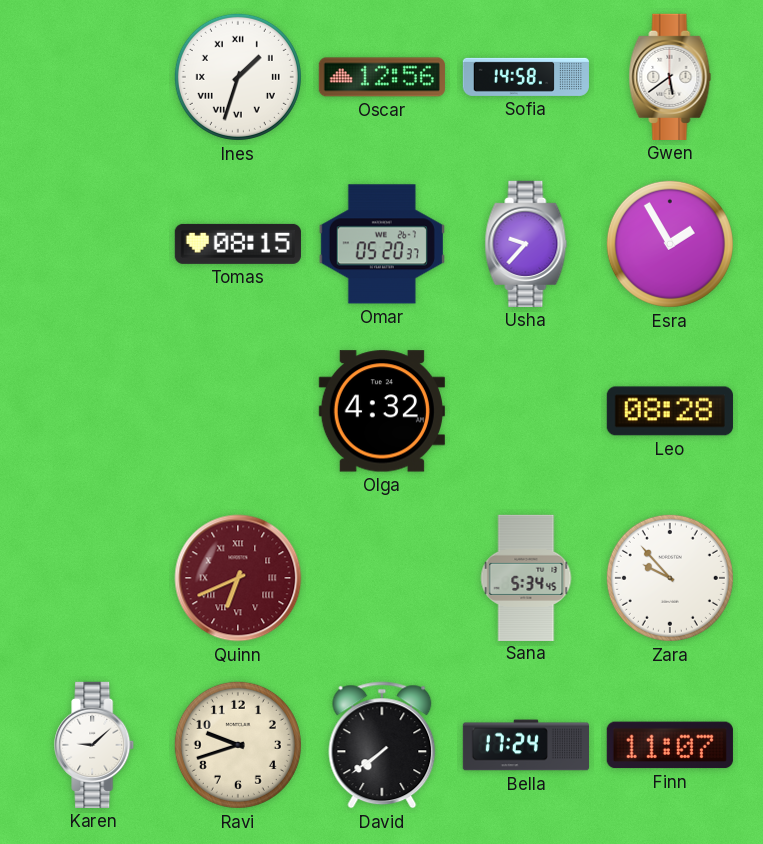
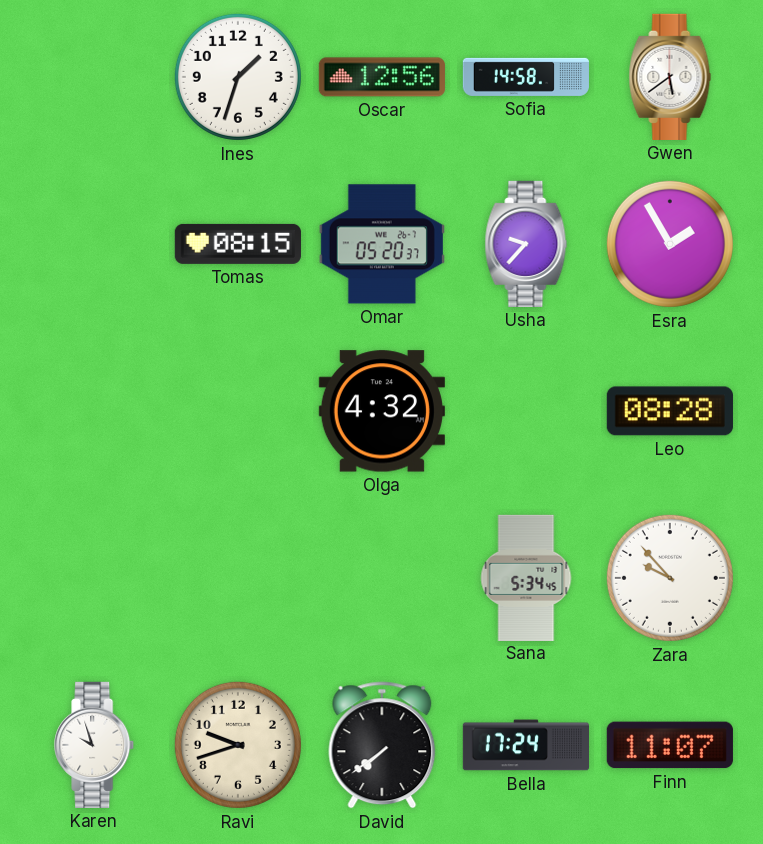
Ines numerals: Roman -> Arabic (238, 77)
Quinn: 6:41 -> none (238, 578)
Karen: 9:08 -> 9:57 (95, 745)
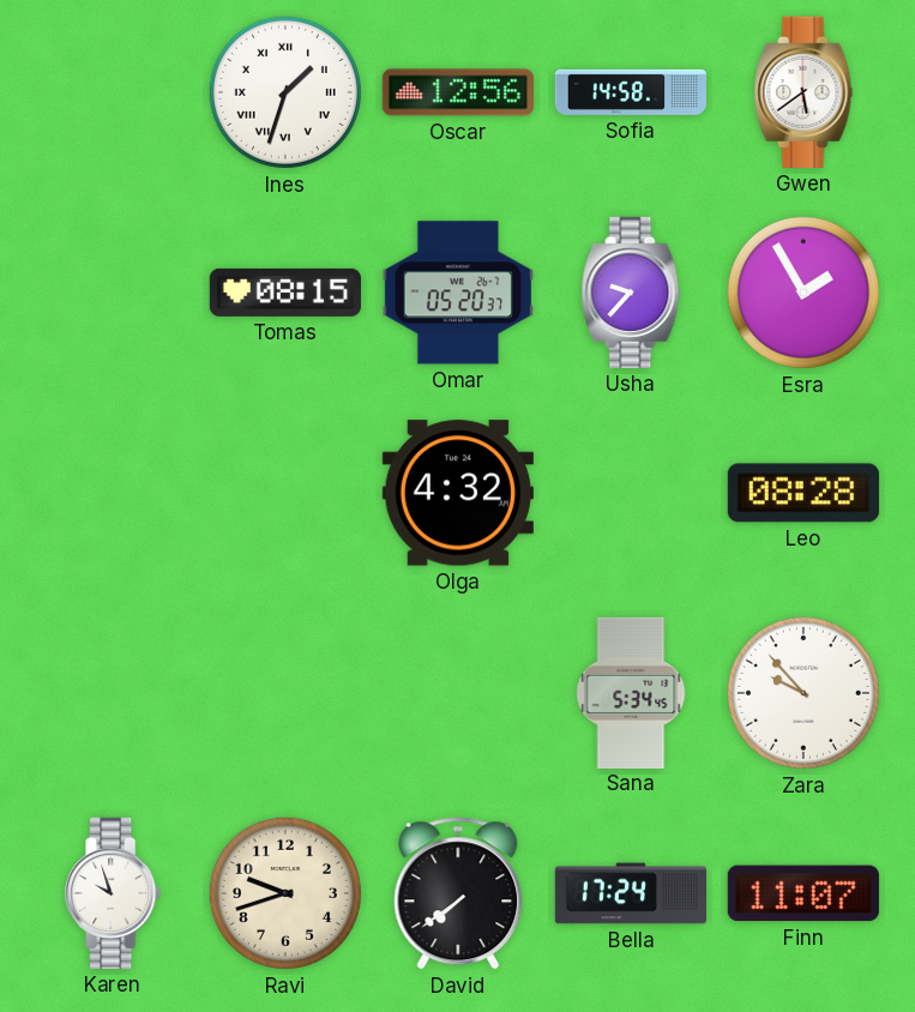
Ines numerals: Arabic -> Roman (285, 92)
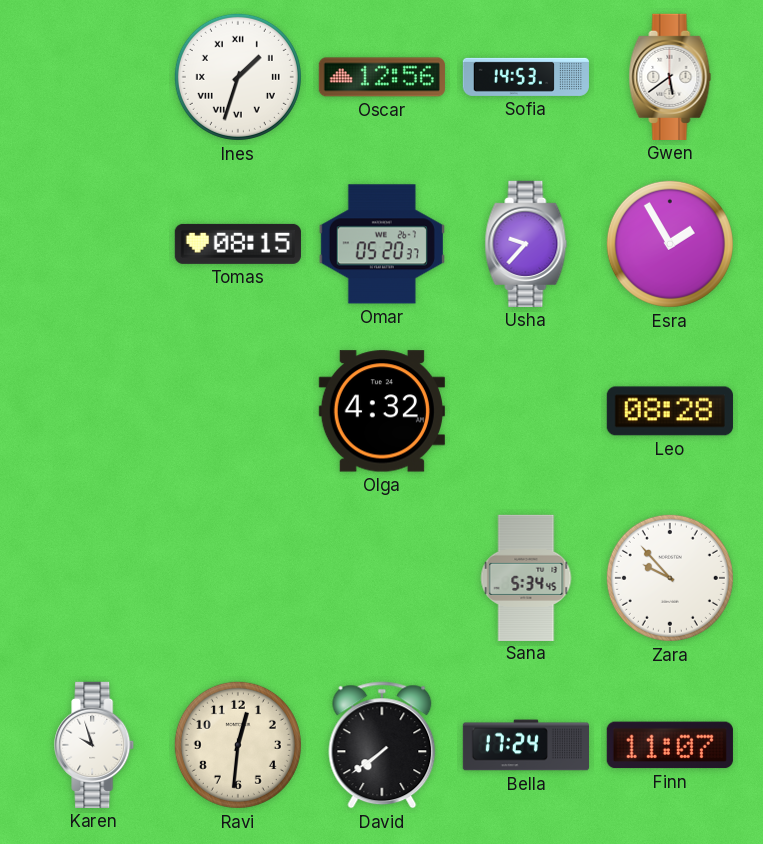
Sofia: 14:58 -> 14:53 (525, 77)
Ravi: 9:42 -> 12:31 (238, 745)
